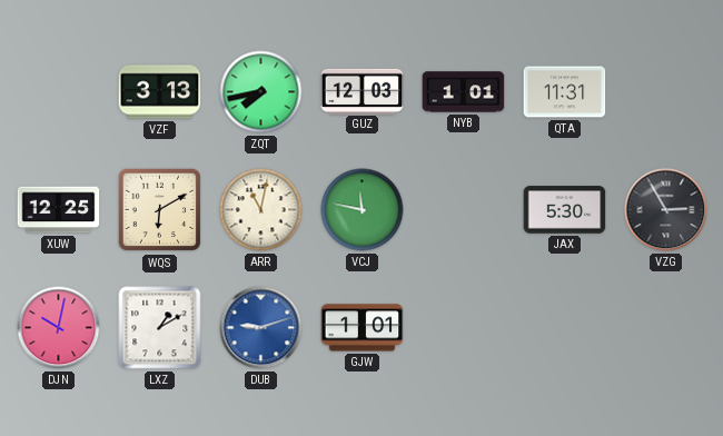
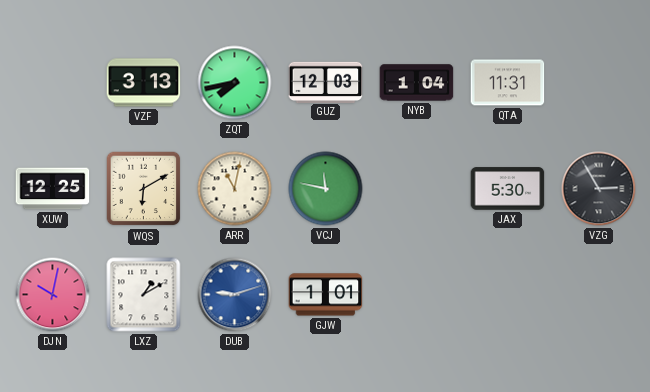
NYB: 1:01 -> 1:04 (417, 83)
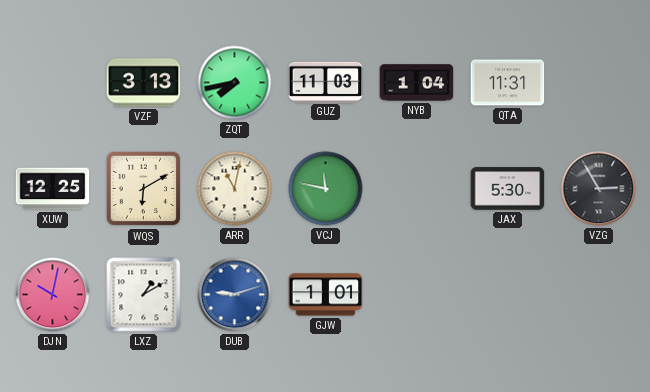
GUZ: 12:03 -> 11:03 (326, 82)
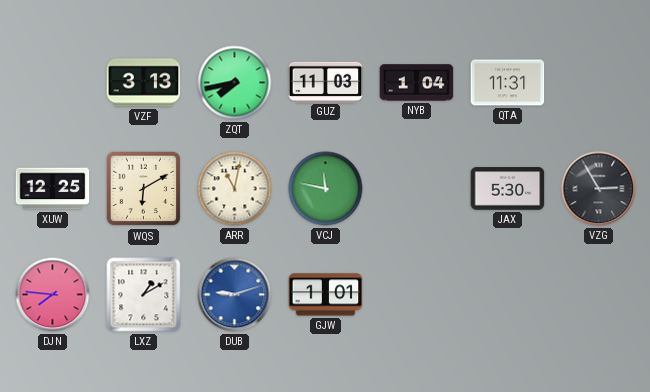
DJN: 10:02 -> 7:46 (53, 295)
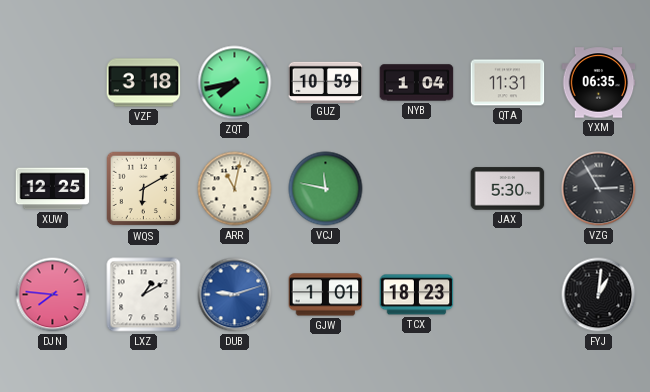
VZF: 3:13 -> 3:18 (144, 83)
GUZ: 11:03 -> 10:59 (326, 82)
YXM: none -> 06:35 (599, 83)
TCX: none -> 18:23 (417, 295)
FYJ: none -> 1:01 (599, 295)
